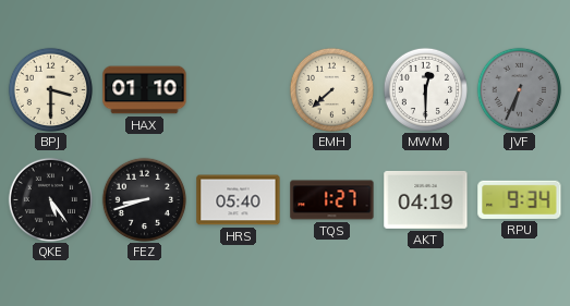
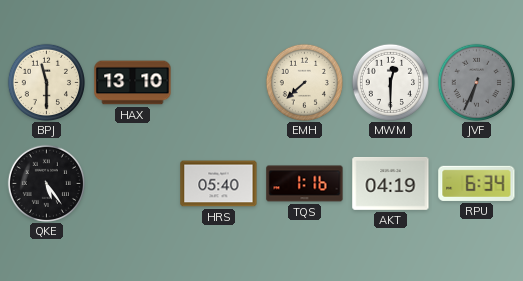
BPJ: 3:30 -> 11:30 (46, 82)
HAX: 01:10 -> 13:10 (133, 83)
FEZ: 8:42 -> none (144, 199)
TQS: 1:27 -> 1:16 (305, 184)
RPU: 9:34 -> 6:34 (477, 183)
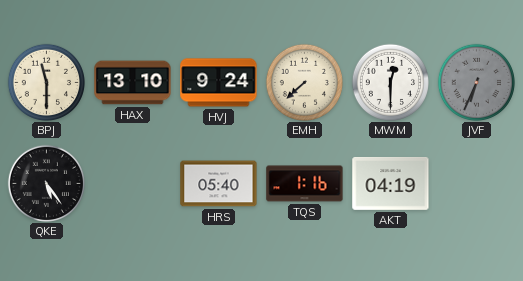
HVJ: none -> 9:24 (219, 83)
RPU: 6:34 -> none (477, 183)
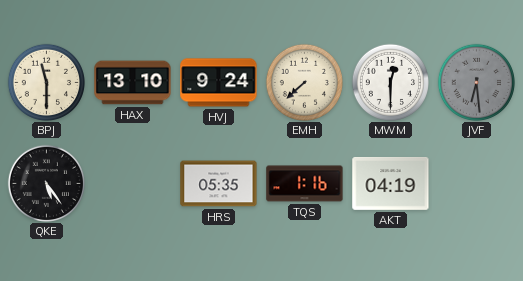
JVF: 6:34 -> 6:29 (476, 82)
HRS: 05:40 -> 05:35 (219, 184)
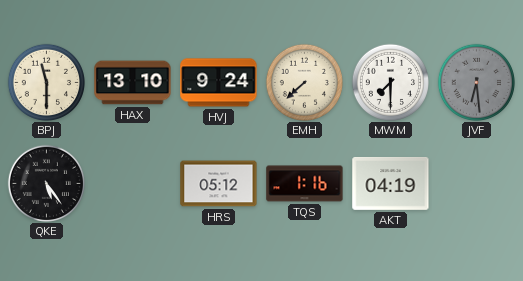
MWM: 12:30 -> 7:30 (390, 82)
HRS: 05:35 -> 05:12 (219, 184)
